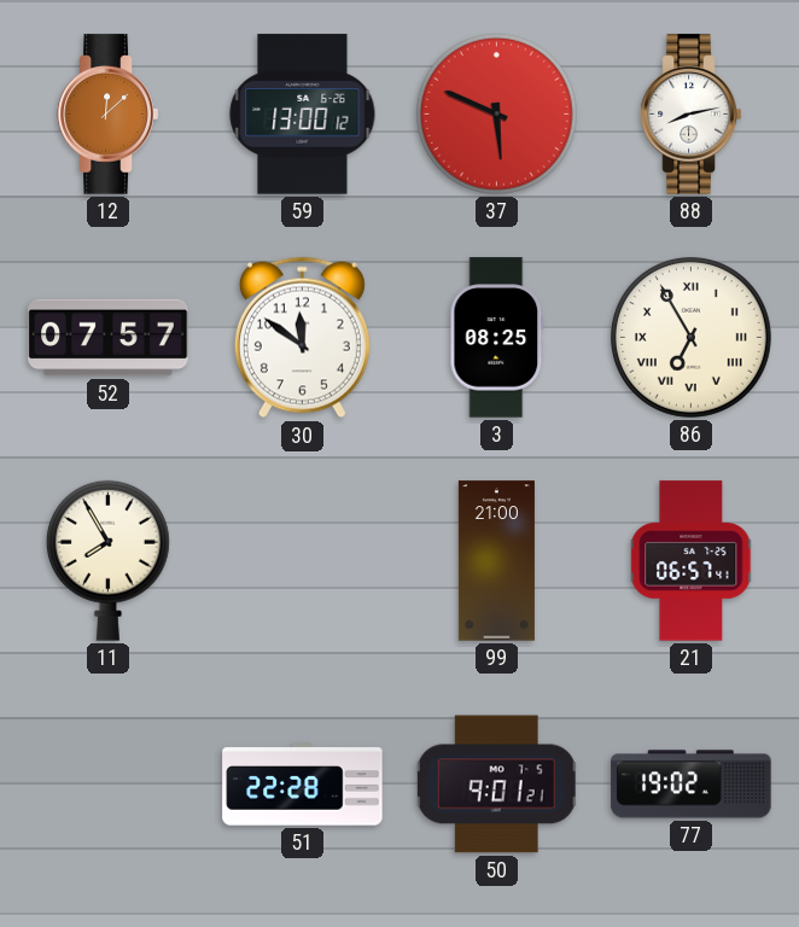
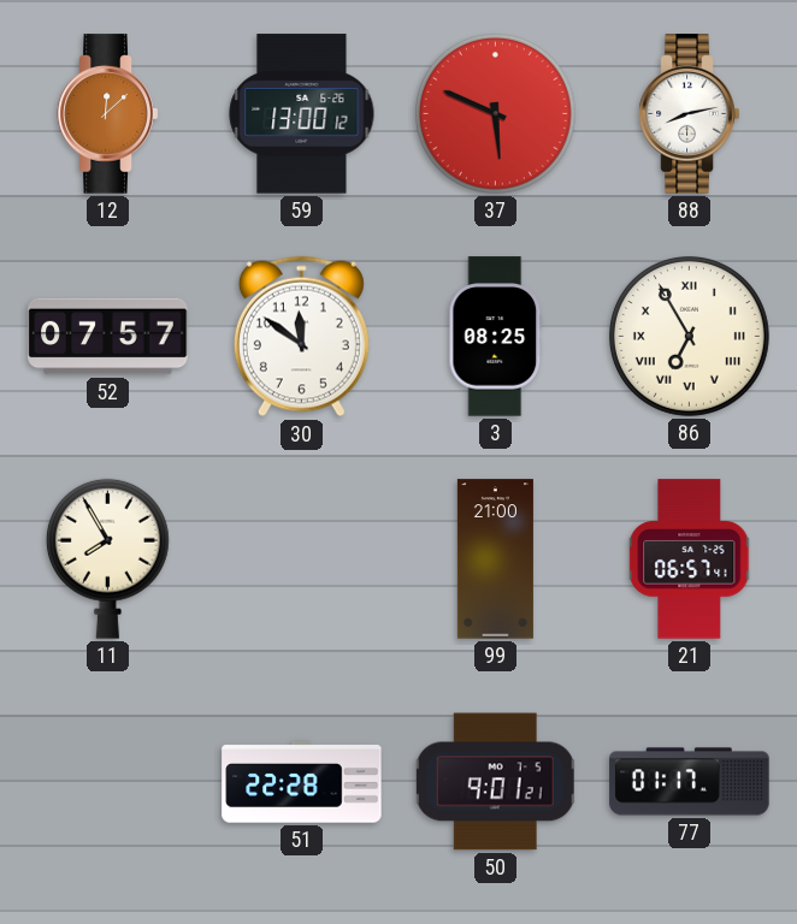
77: 19:02 -> 01:17 (690, 782)
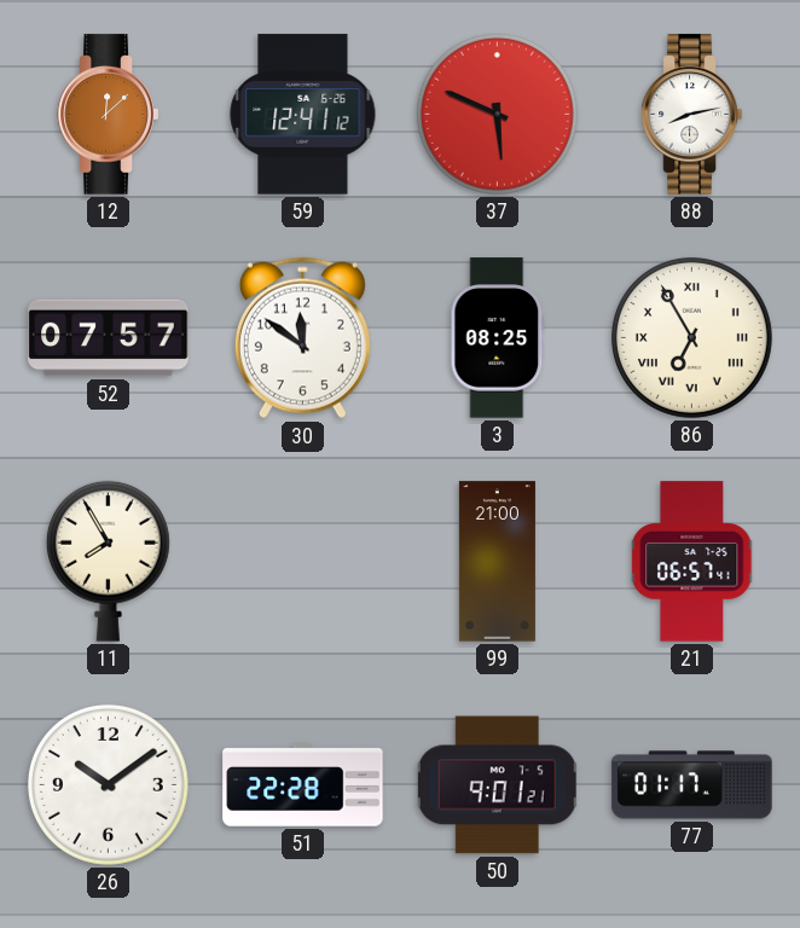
59: 13:00 -> 12:41 (303, 115)
26: none -> 10:09 (108, 784)
